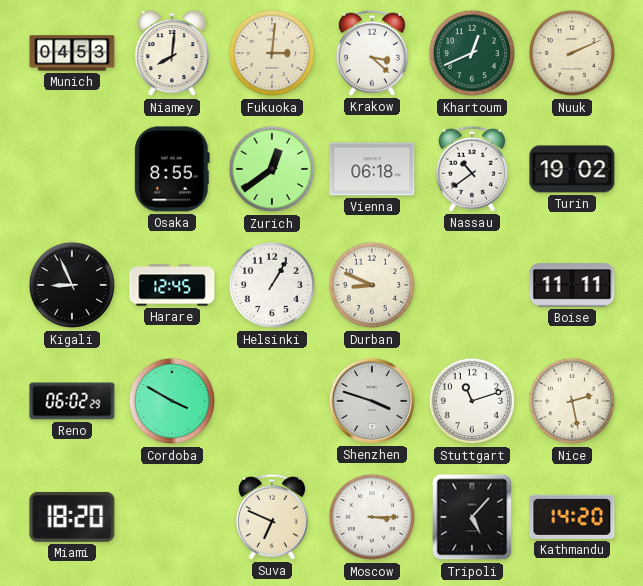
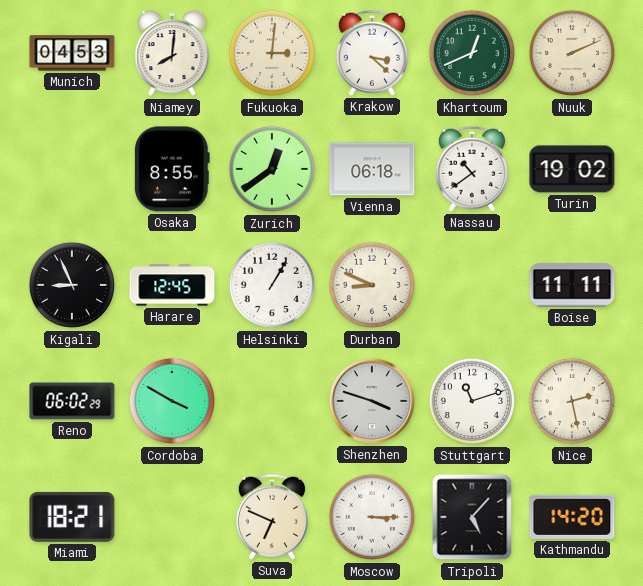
Miami: 18:20 -> 18:21 (72, 517)
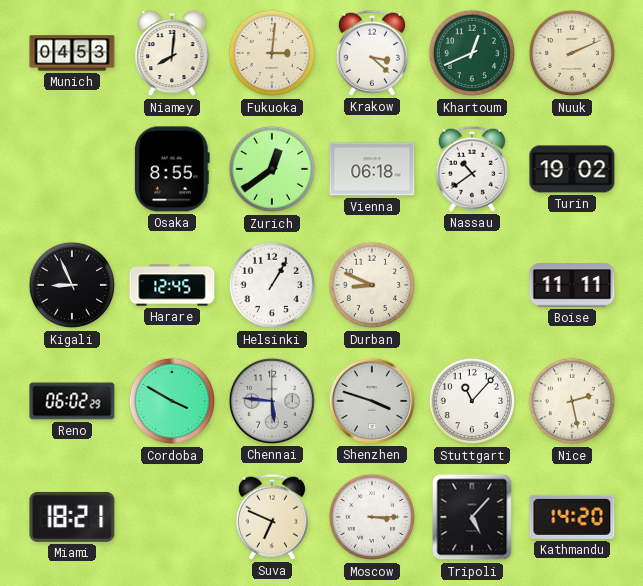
Chennai: none -> 5:46 (272, 401)
Stuttgart: 11:12 -> 11:07 (472, 401)
